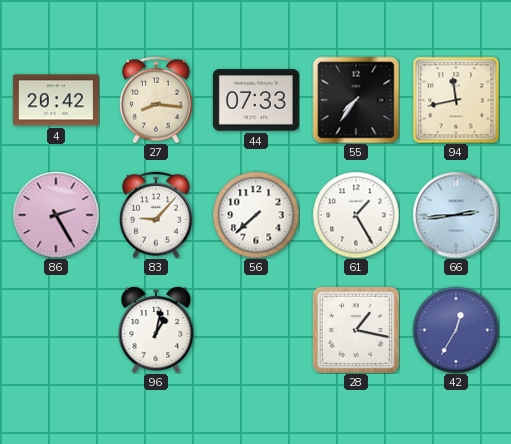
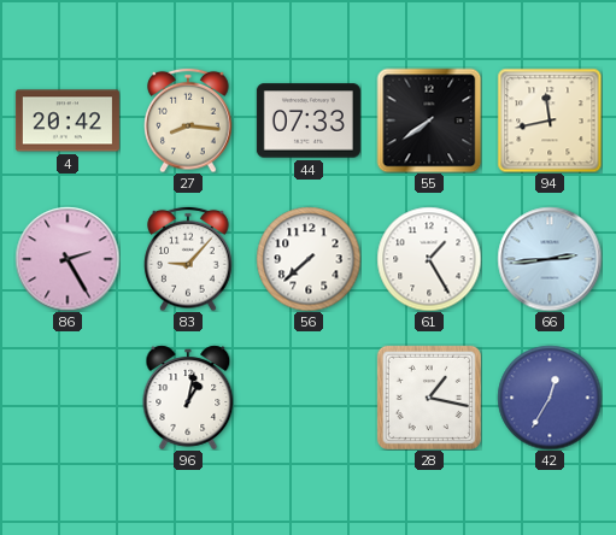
55: 7:36 -> 7:39 (429, 120)
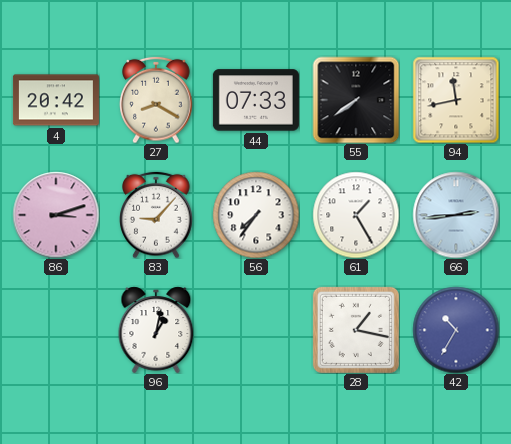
27: 8:16 -> 8:20 (156, 100)
86: 2:25 -> 3:12 (56, 215)
56: 7:38 -> 7:36 (256, 215)
42: 12:35 -> 10:35 (456, 330)
